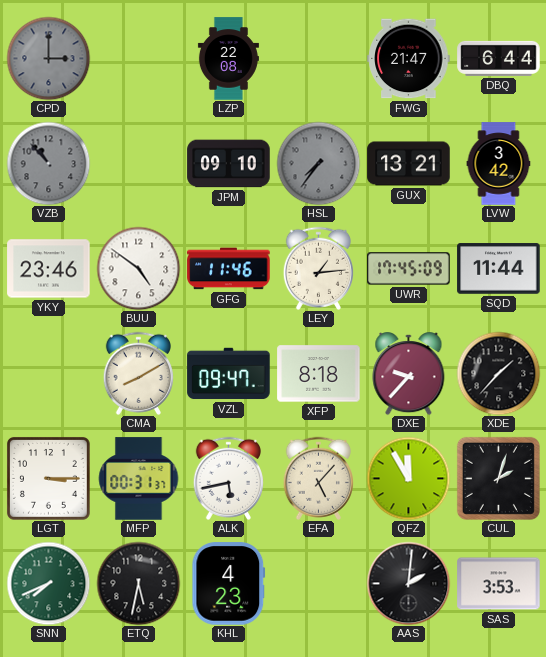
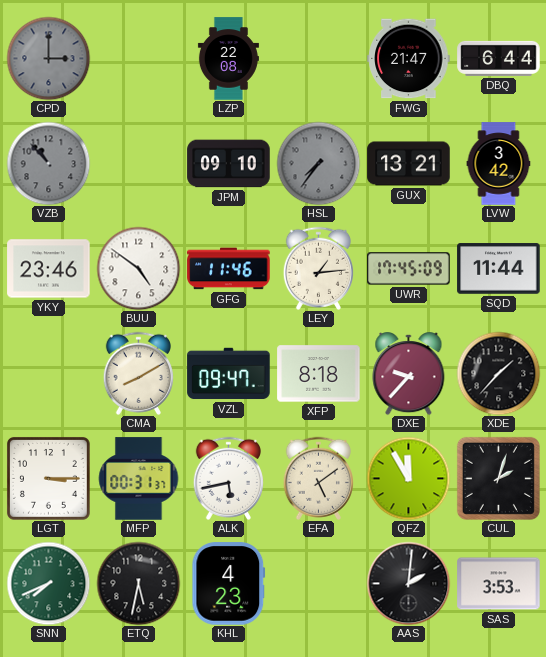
EFA: 5:07 -> 5:09 (318, 478)
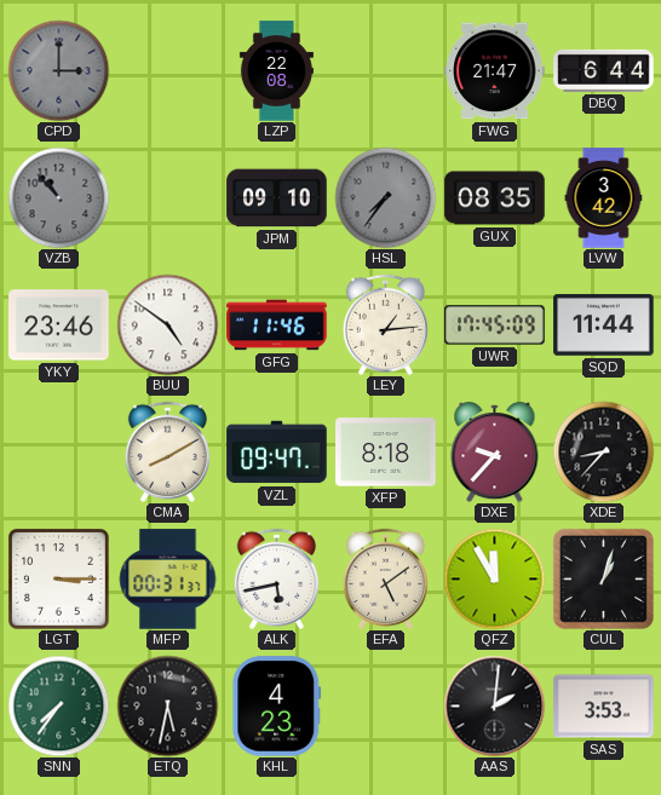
GUX: 13:21 -> 08:35 (495, 198)
XDE: 1:37 -> 8:37 (603, 451)
CUL: 2:03 -> 1:03 (603, 578)
SNN: 7:41 -> 7:36 (58, 705)
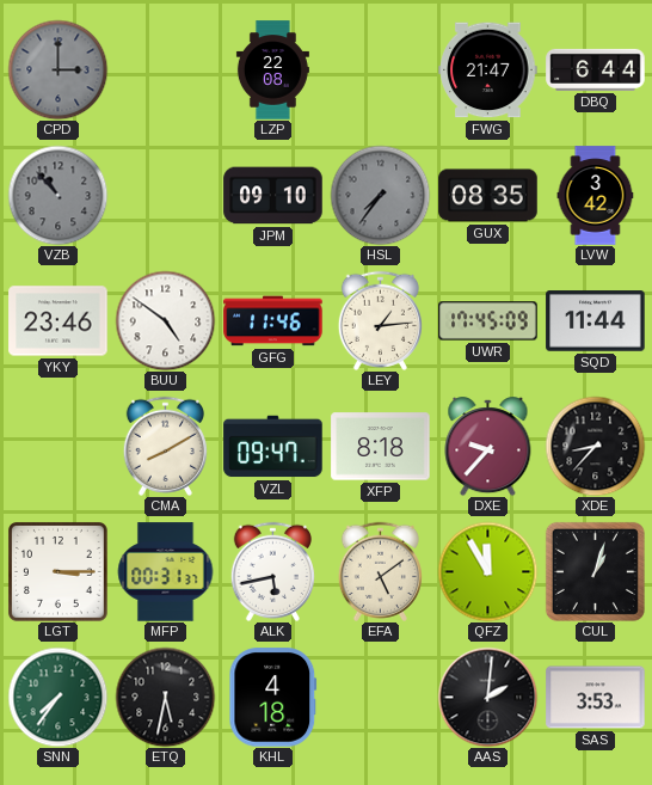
KHL: 4:23 -> 4:18 (273, 698)
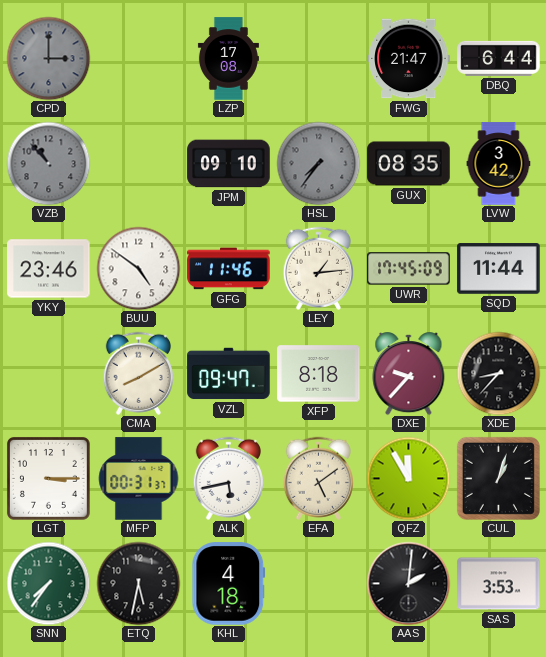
LZP: 22:08 -> 17:08 (228, 59)
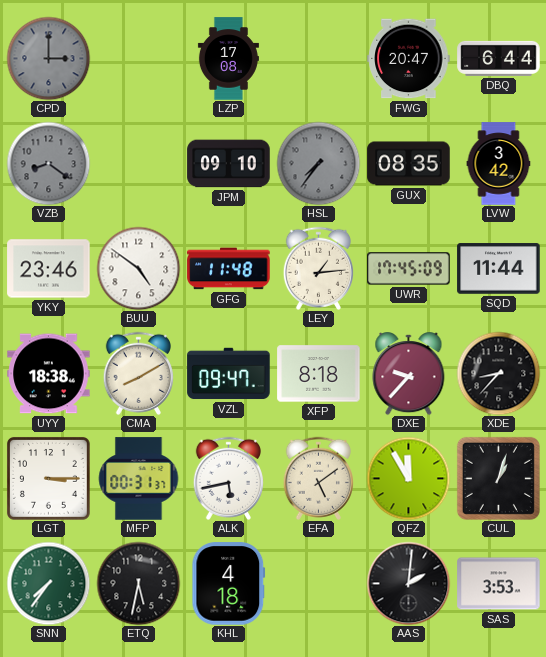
FWG: 21:47 -> 20:47 (409, 59)
VZB: 10:53 -> 8:21 (48, 163)
GFG: 11:46 -> 11:48 (229, 269)
UYY: none -> 18:38 (49, 374)
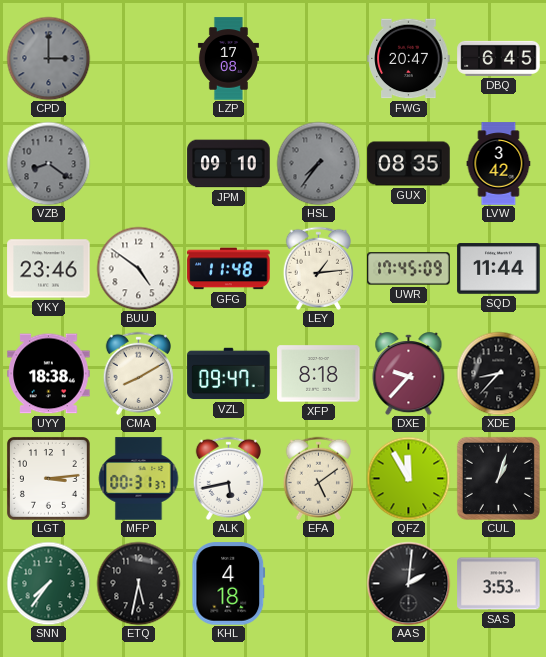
DBQ: 6:44 -> 6:45 (499, 58)
LGT: 3:15 -> 3:14 (48, 478)
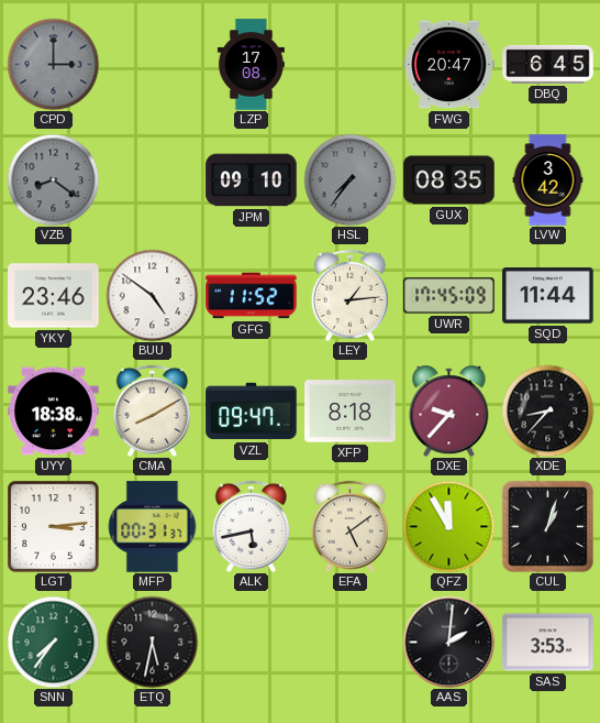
GFG: 11:48 -> 11:52 (252, 296)
KHL: 4:18 -> none (229, 584)
